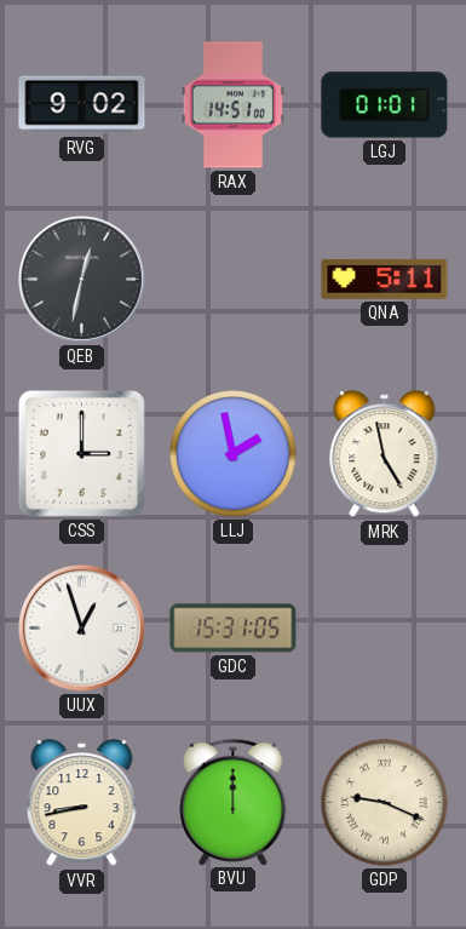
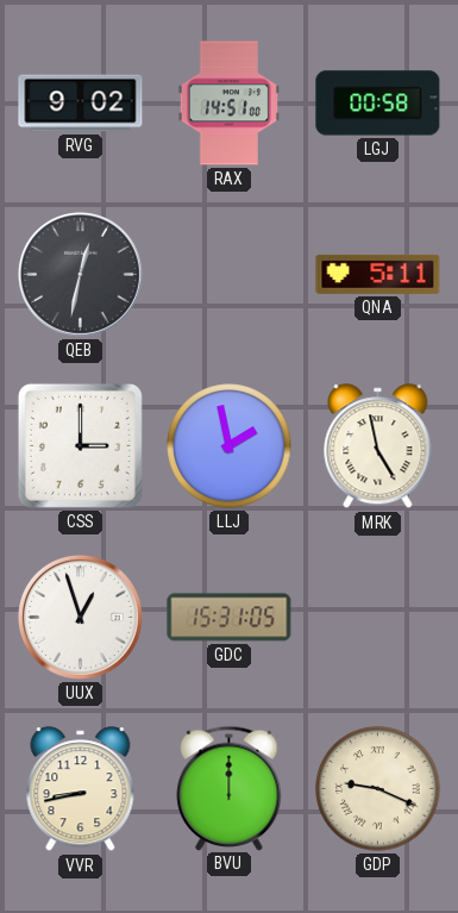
LGJ: 01:01 -> 00:58 (378, 104)
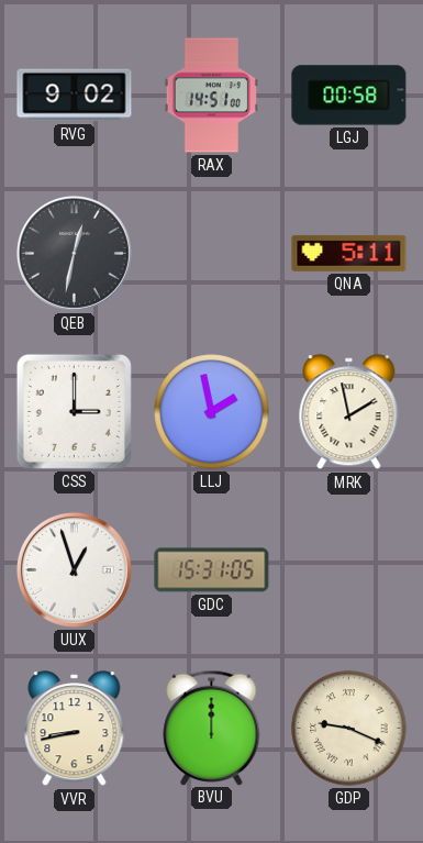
MRK: 4:58 -> 1:58 (349, 412)
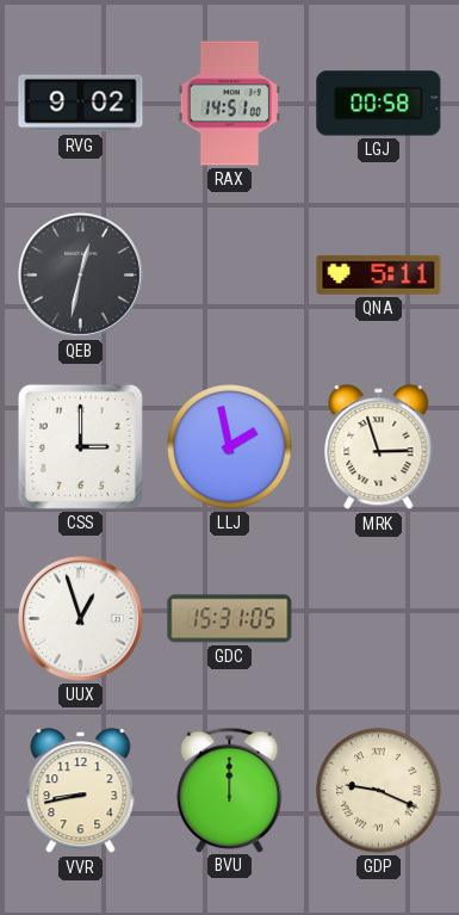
MRK: 1:58 -> 2:57 (379, 447)
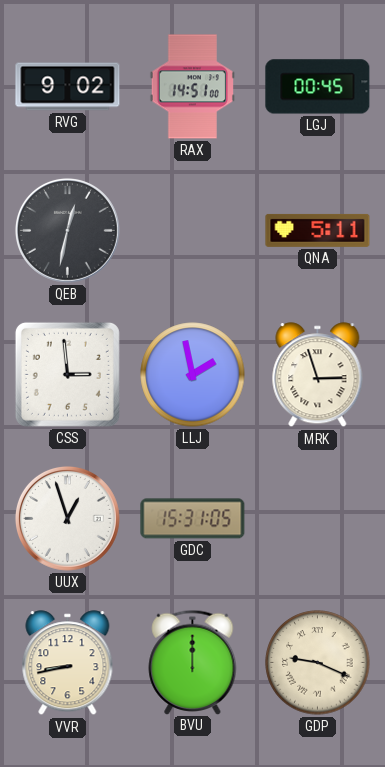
LGJ: 00:58 -> 00:45 (318, 87)
CSS: 3:00 -> 2:59 (67, 374)
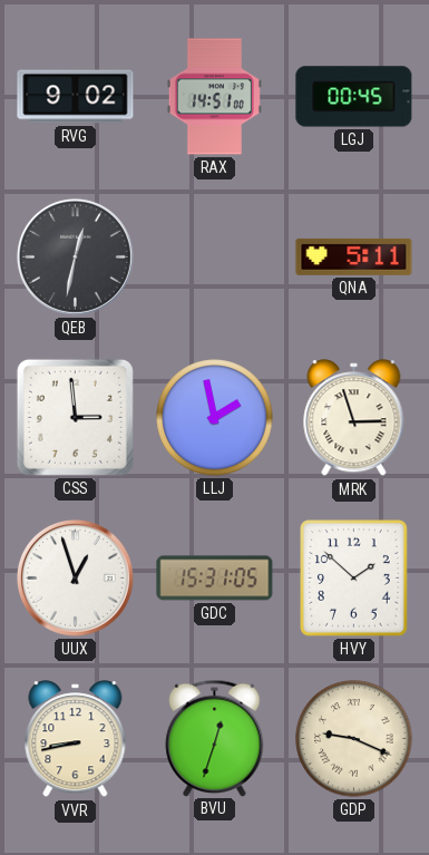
HVY: none -> 1:52 (354, 579)
BVU: 12:00 -> 12:33 (215, 738)
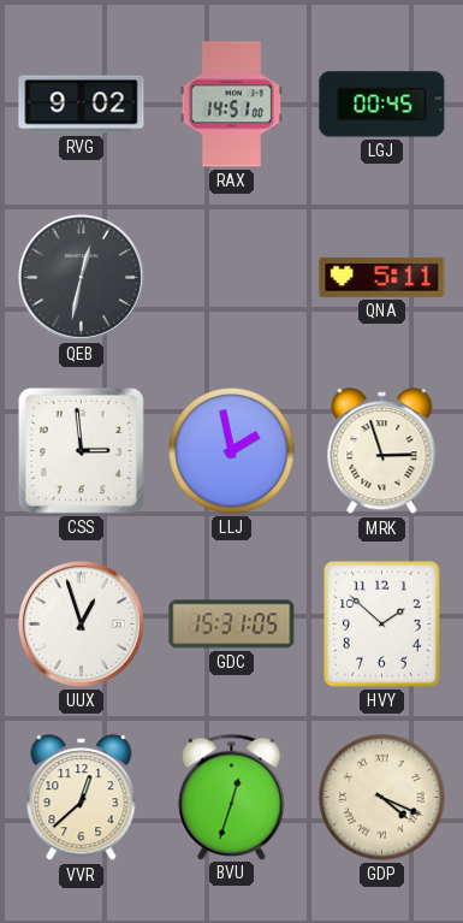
VVR: 8:43 -> 12:38 (82, 798)
GDP: 9:19 -> 4:19 (382, 798)
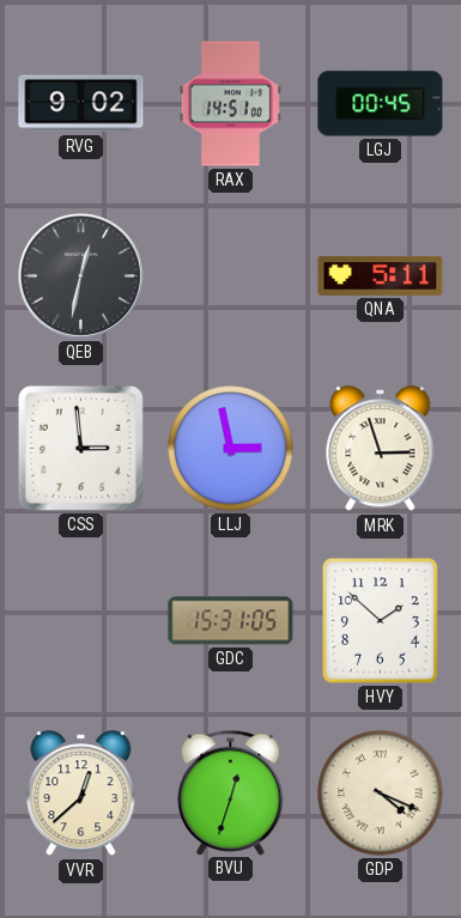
LLJ: 1:58 -> 2:58 (231, 449)
UUX: 12:57 -> none (81, 623)
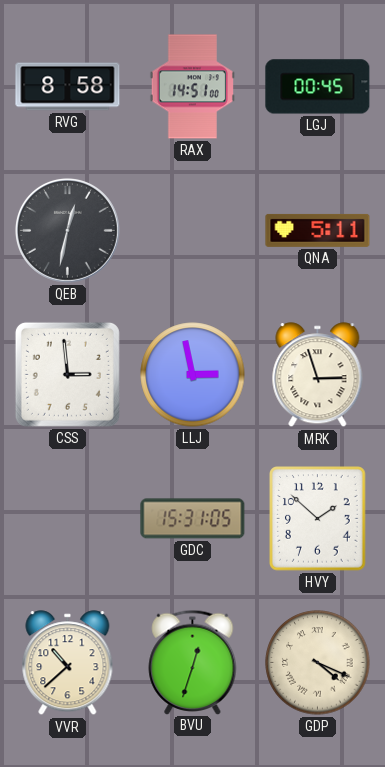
RVG: 9:02 -> 8:58 (68, 87)
VVR: 12:38 -> 10:38 (68, 663)
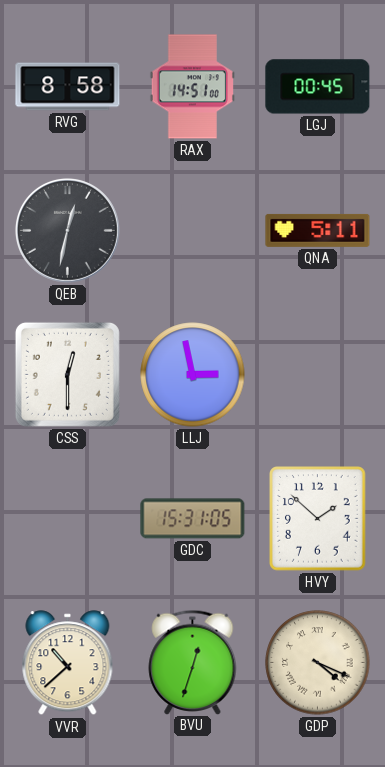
CSS: 2:59 -> 12:30 (67, 374)
MRK: 2:57 -> none (318, 375)
